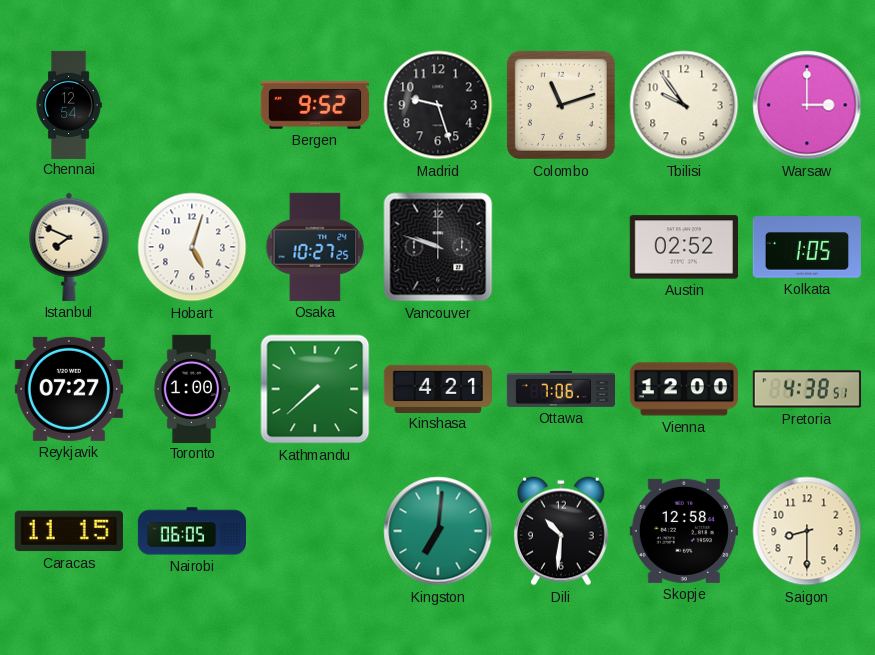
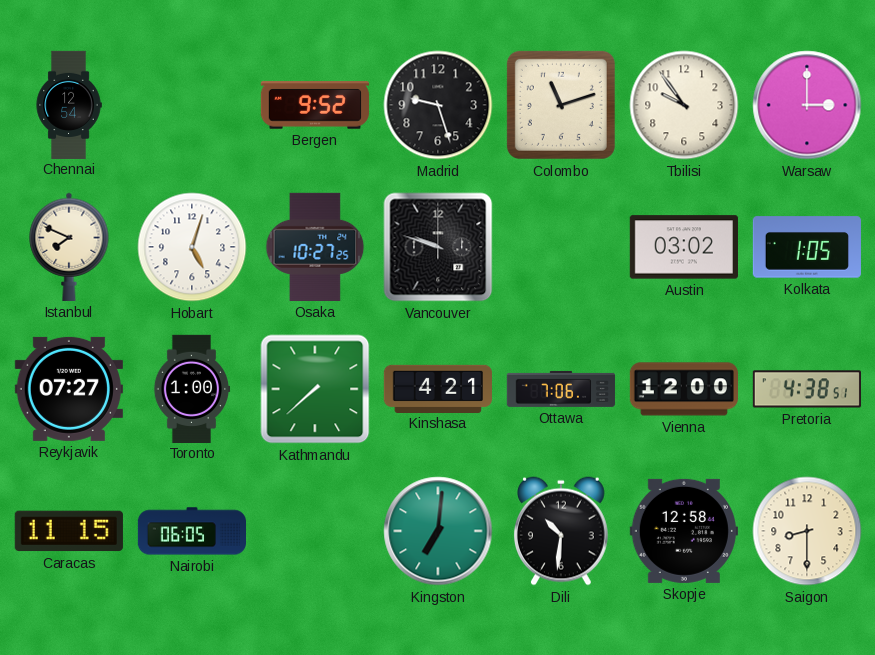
Austin: 02:52 -> 03:02 (684, 247)
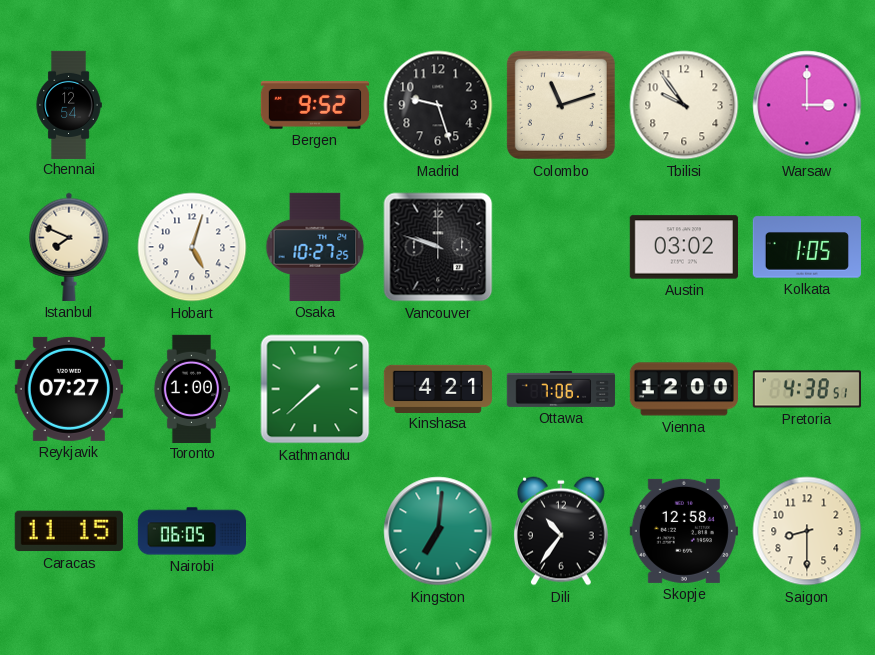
Dili: 10:31 -> 10:36 (561, 531)
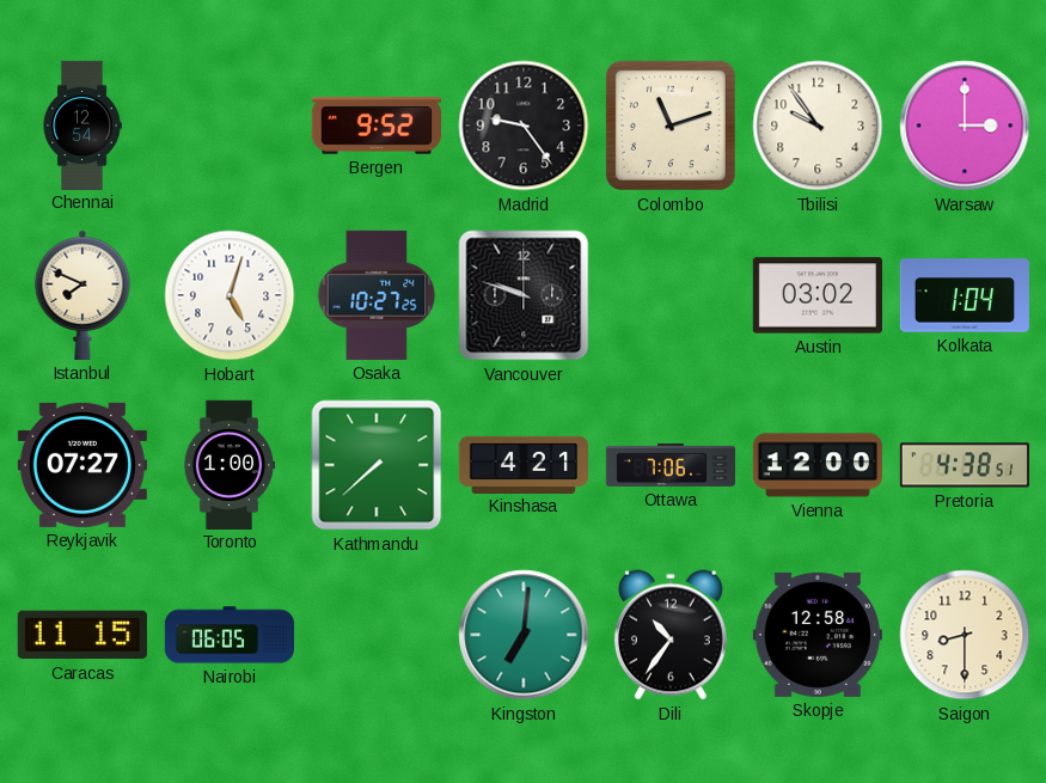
Madrid: 9:27 -> 9:24 (524, 126)
Kolkata: 1:05 -> 1:04 (965, 295)
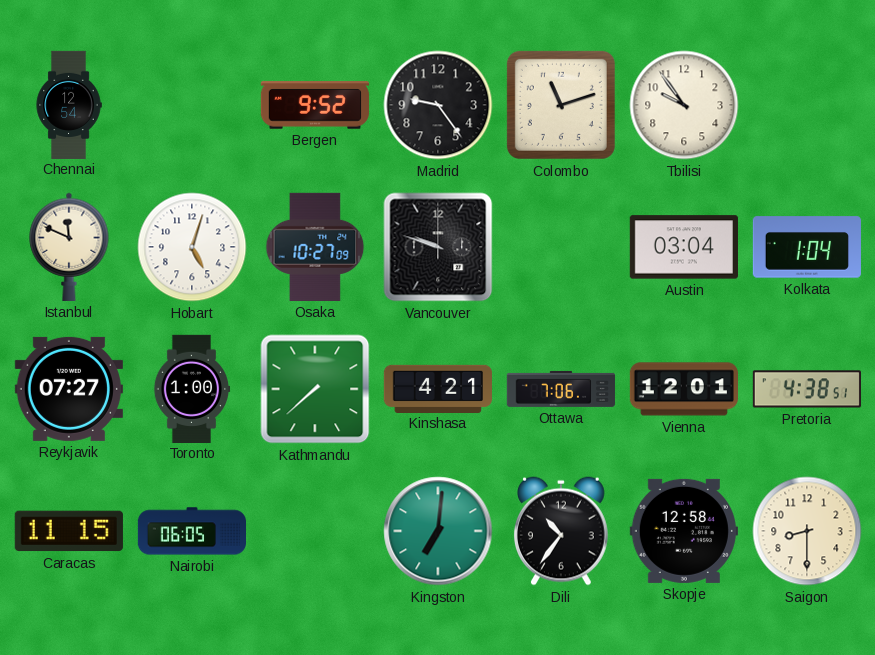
Warsaw: 3:00 -> none (965, 126)
Istanbul: 7:49 -> 11:49 (69, 247)
Osaka: 10:27:25 -> 10:27:09 (315, 247)
Austin: 03:02 -> 03:04 (684, 247)
Vienna: 12:00 -> 12:01 (684, 389)
